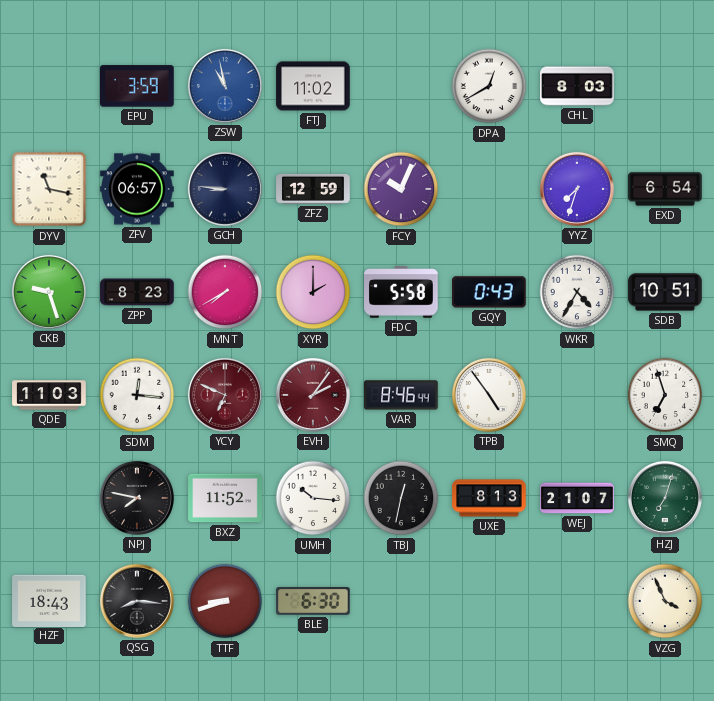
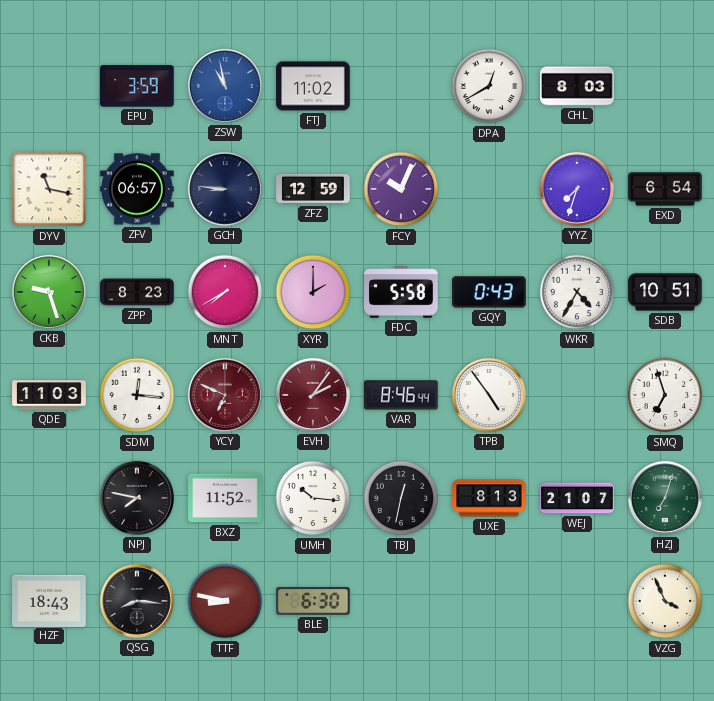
TTF: 8:42 -> 8:47 (225, 601)
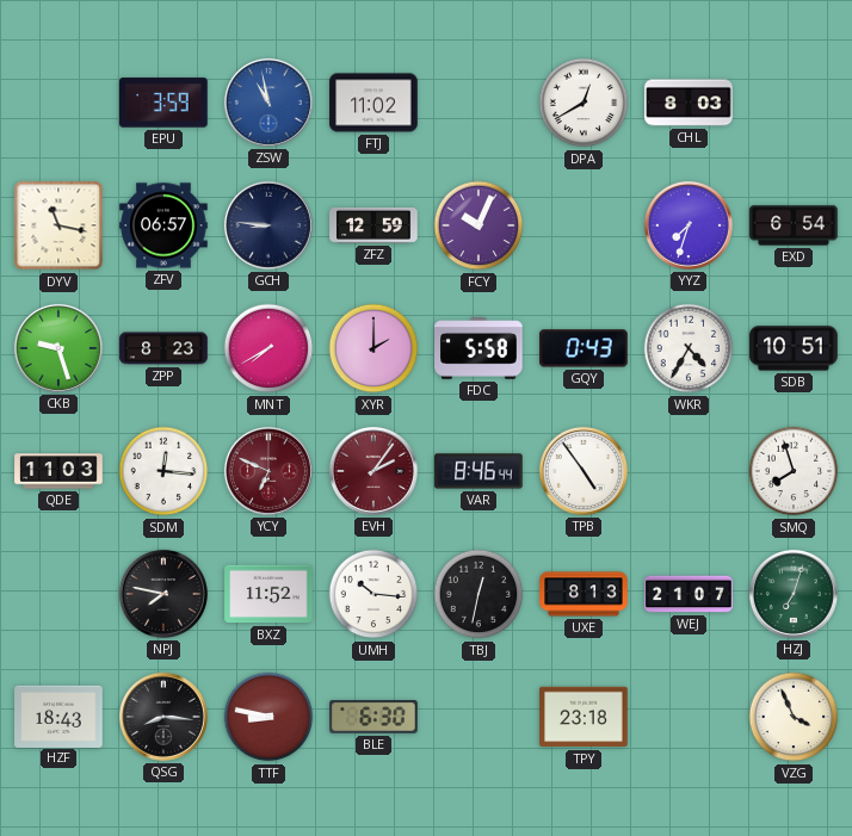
SMQ: 6:57 -> 7:57 (794, 471)
TPY: none -> 23:18 (584, 717)
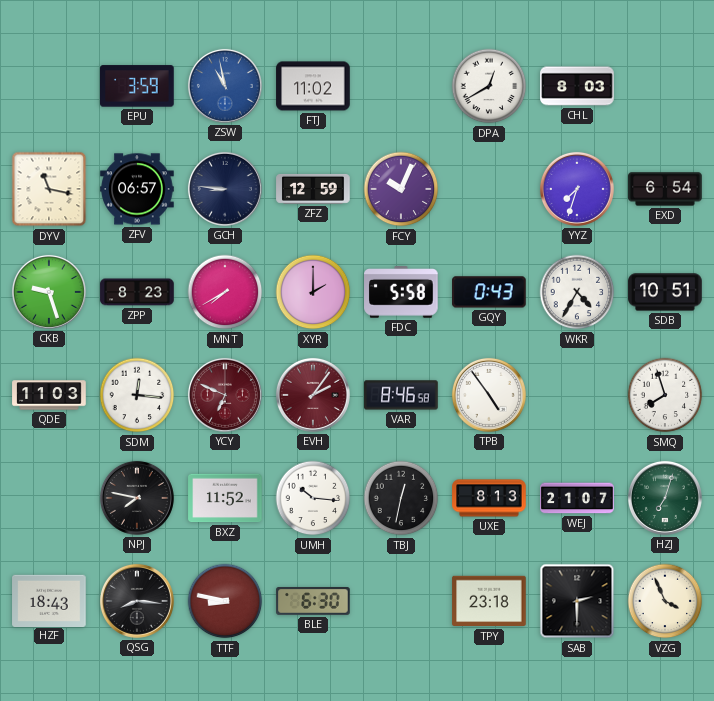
VAR: 8:46:44 -> 8:46:58 (401, 395)
SAB: none -> 2:30 (577, 601)
